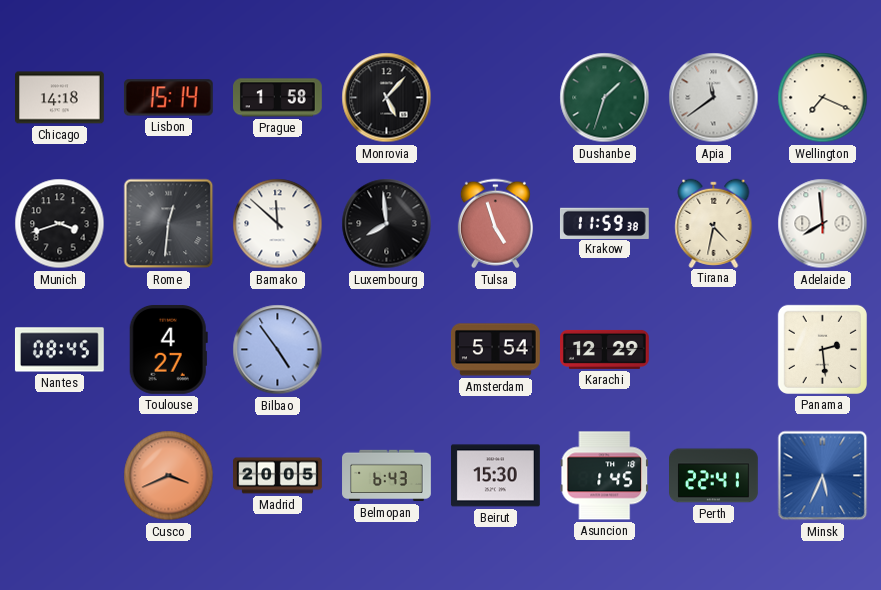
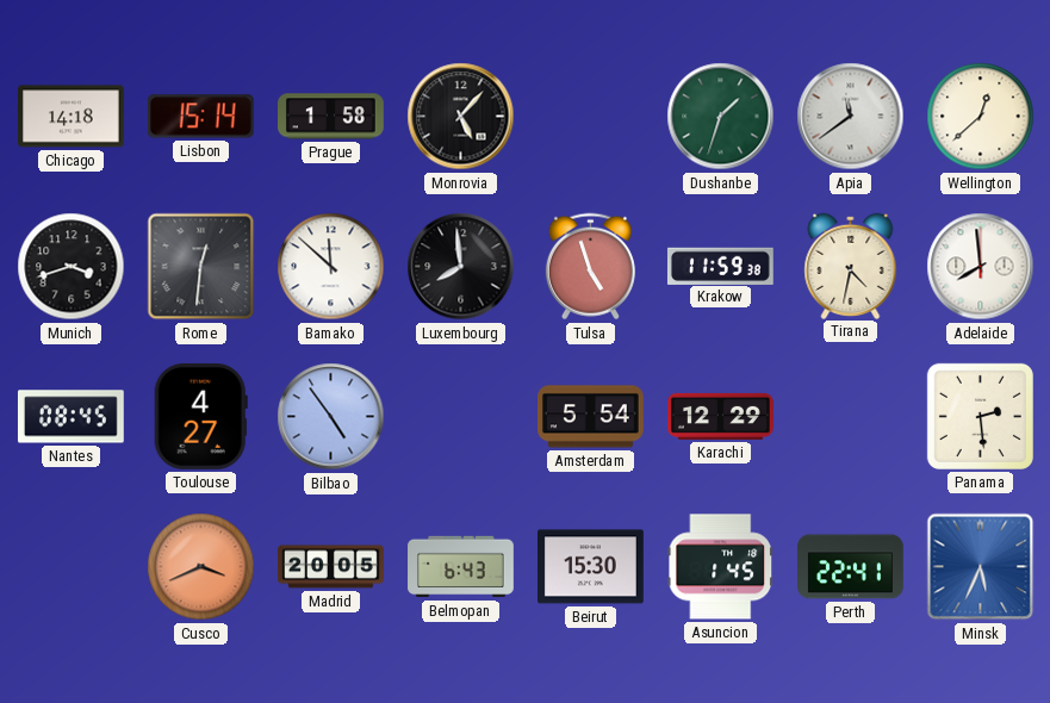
Wellington: 7:19 -> 12:38 (981, 117)
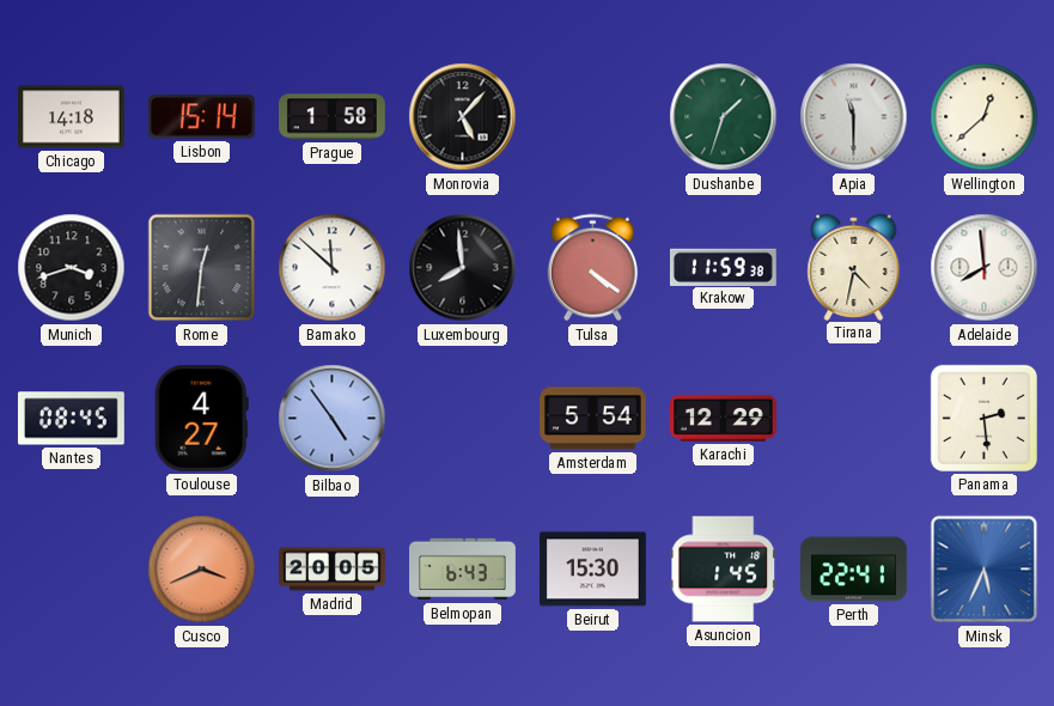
Apia: 11:39 -> 11:30 (854, 117)
Tulsa: 4:57 -> 4:21 (592, 268)
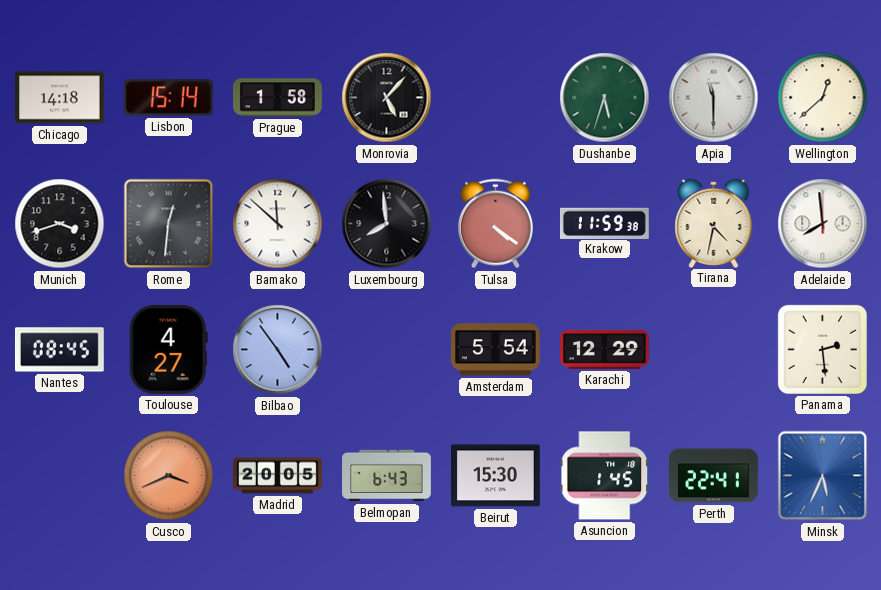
Dushanbe: 1:33 -> 5:33 (605, 98)
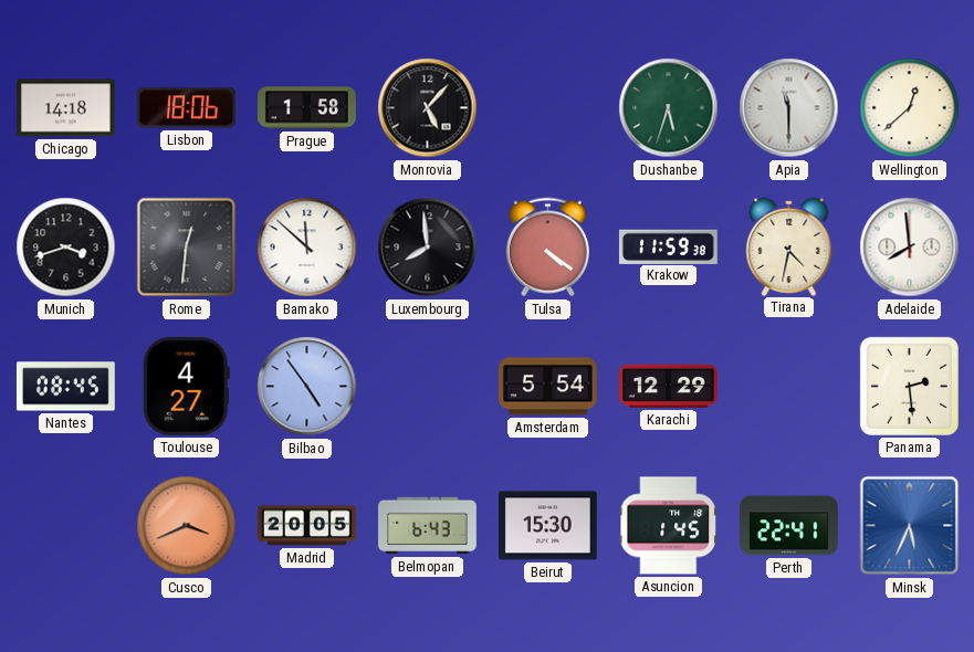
Lisbon: 15:14 -> 18:06 (186, 108)
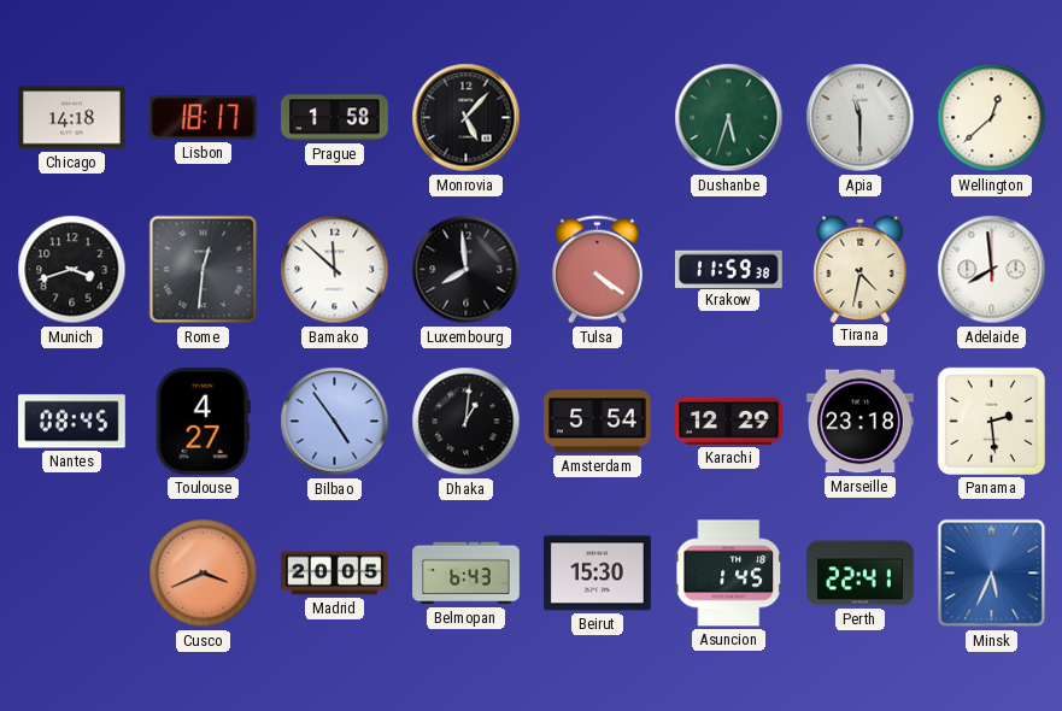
Lisbon: 18:06 -> 18:17 (203, 118)
Dhaka: none -> 1:01 (467, 422)
Marseille: none -> 23:18 (861, 422)
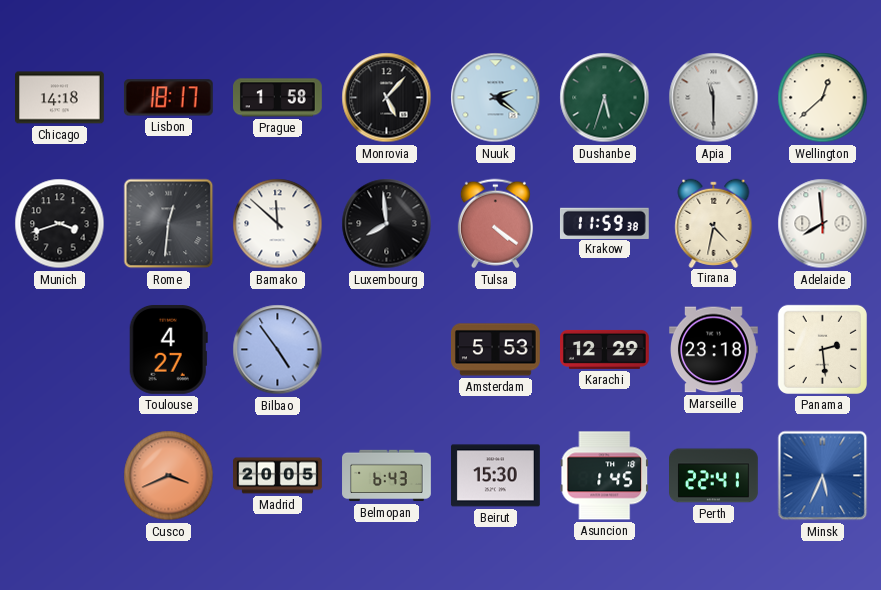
Nuuk: none -> 2:21 (496, 98)
Nantes: 08:45 -> none (71, 422)
Dhaka: 1:01 -> none (467, 422)
Amsterdam: 5:54 -> 5:53 (496, 350)
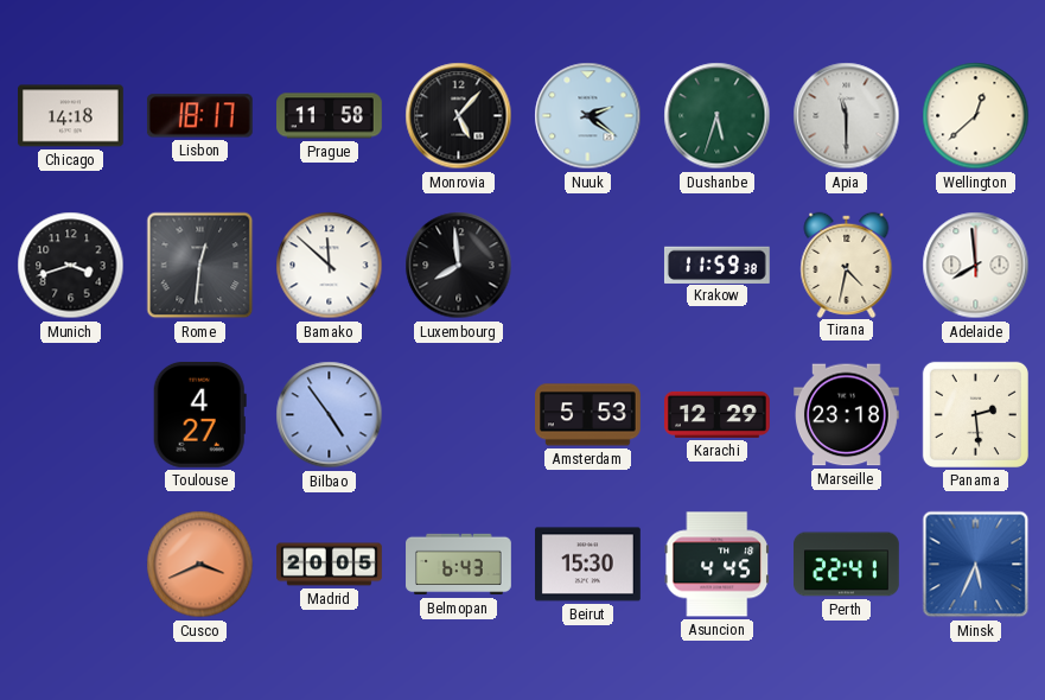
Prague: 1:58 -> 11:58 (330, 116)
Tulsa: 4:21 -> none (495, 224)
Asuncion: 1:45 -> 4:45 (716, 565)
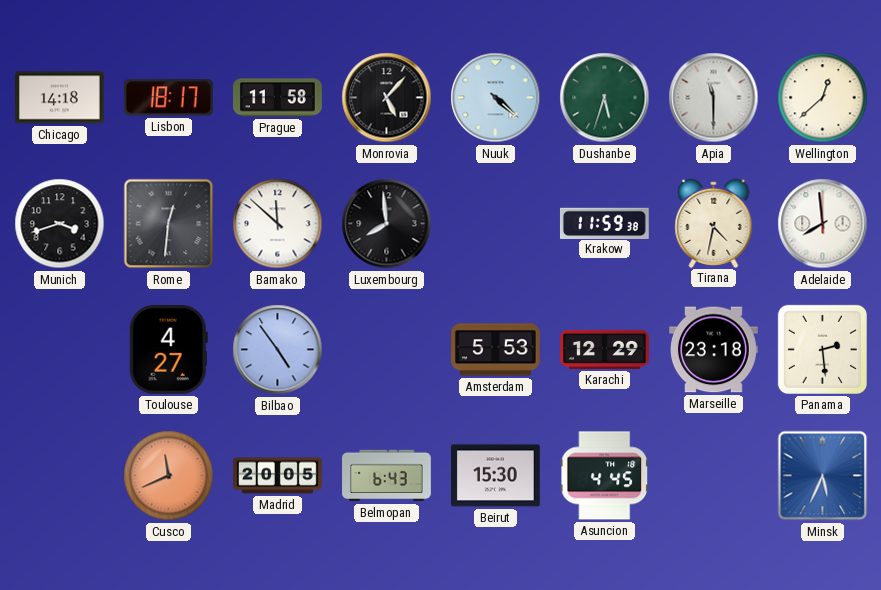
Nuuk: 2:21 -> 4:22 (496, 98)
Cusco: 3:41 -> 11:41 (169, 476)
Perth: 22:41 -> none (847, 565)
